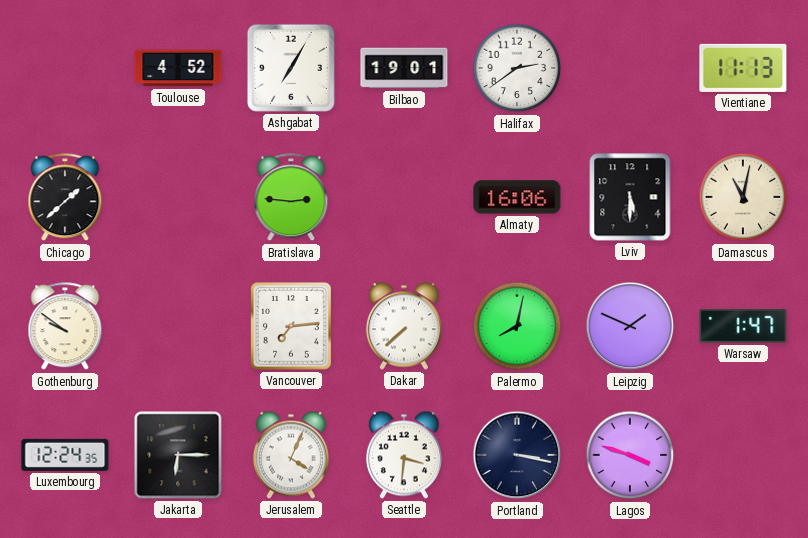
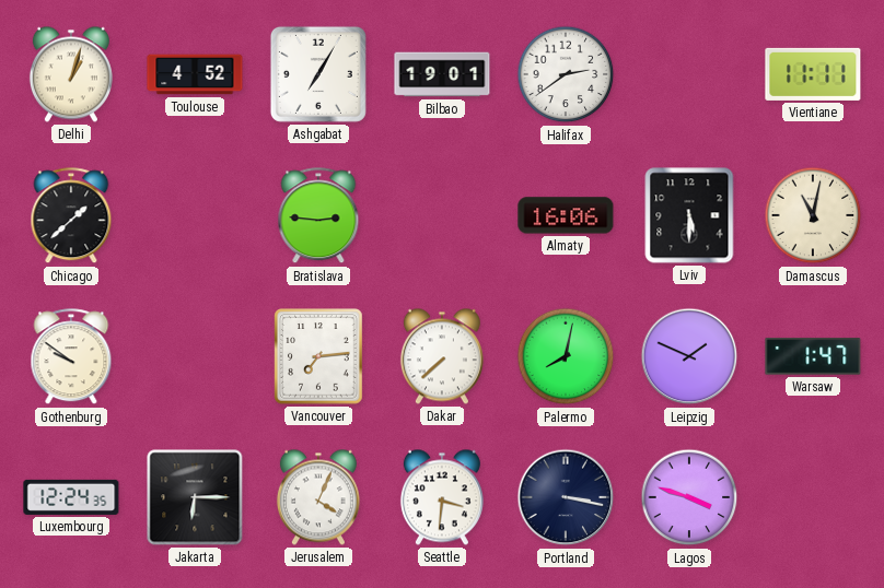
Delhi: none -> 1:03 (71, 74)
Vientiane: 11:13 -> 11:11 (813, 74)
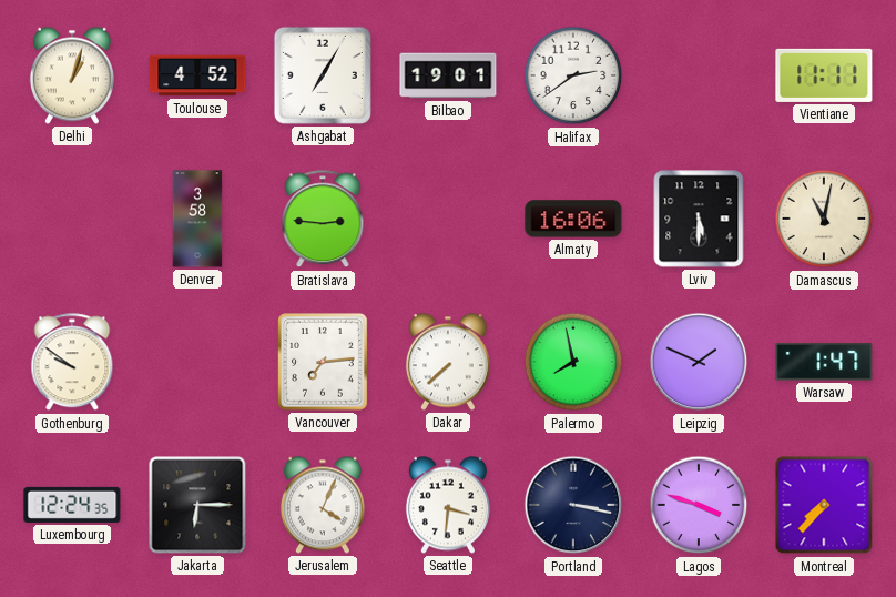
Chicago: 1:38 -> none (71, 216)
Denver: none -> 3:58 (197, 219)
Palermo: 8:02 -> 7:58 (573, 362)
Montreal: none -> 7:37 (824, 505)
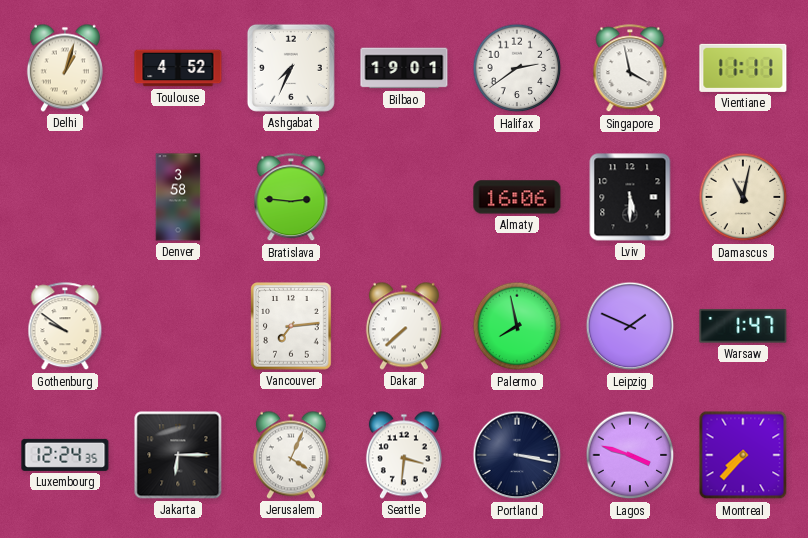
Ashgabat: 7:05 -> 7:34 (291, 68)
Singapore: none -> 3:58 (630, 69)
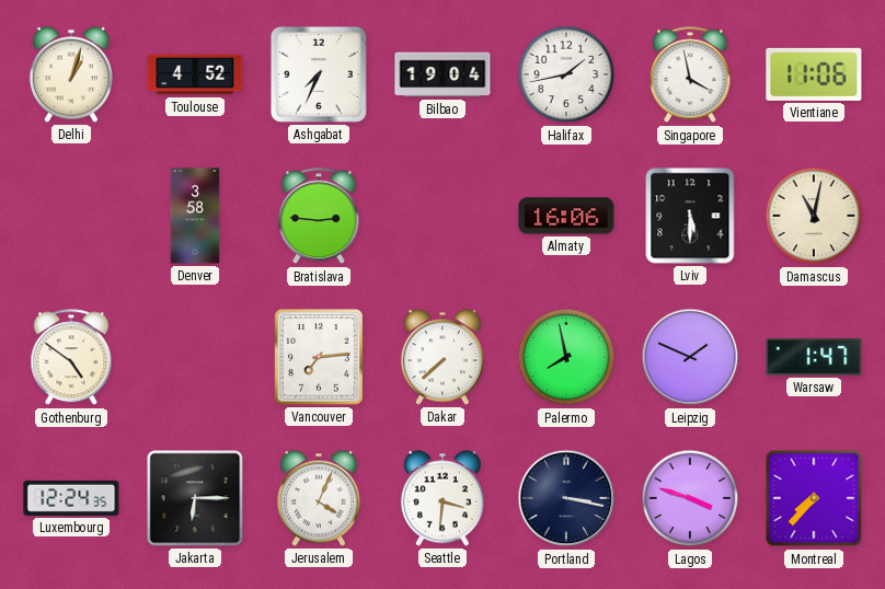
Bilbao: 19:01 -> 19:04 (442, 74)
Halifax: 2:39 -> 1:43 (566, 74)
Vientiane: 11:11 -> 11:06 (814, 74)
Gothenburg: 9:51 -> 4:51 (71, 358)
